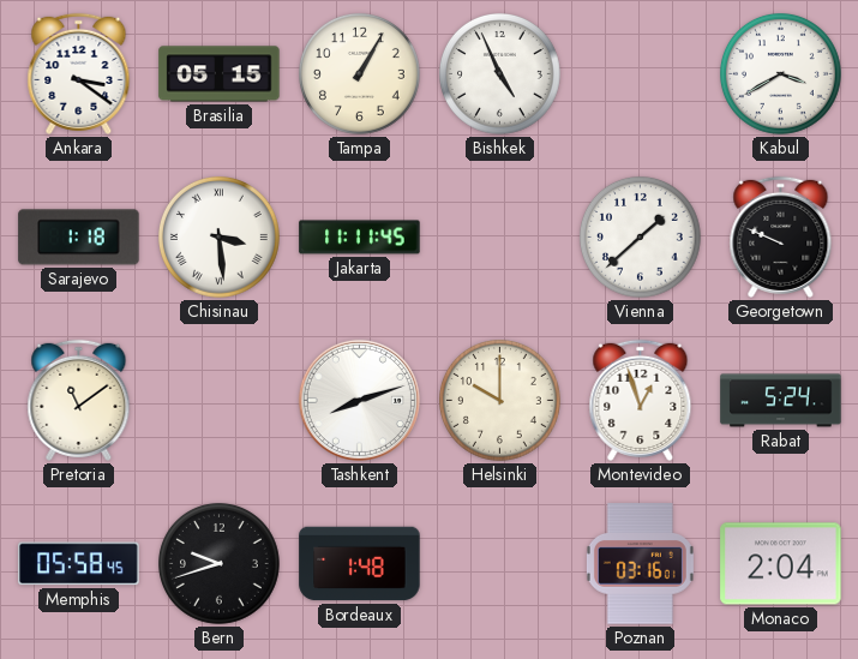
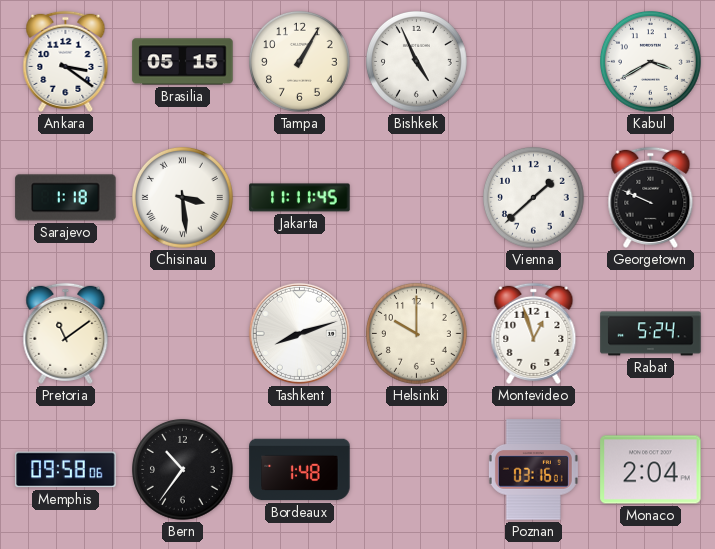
Memphis: 05:58 -> 09:58 (66, 470)
Bern: 9:42 -> 10:36 (183, 470)
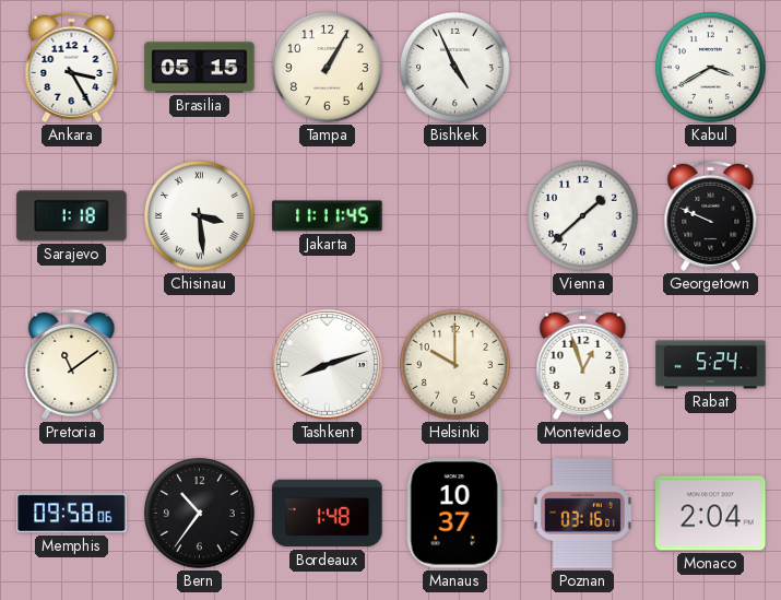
Ankara: 3:21 -> 3:25 (72, 67)
Manaus: none -> 10:37 (454, 514)
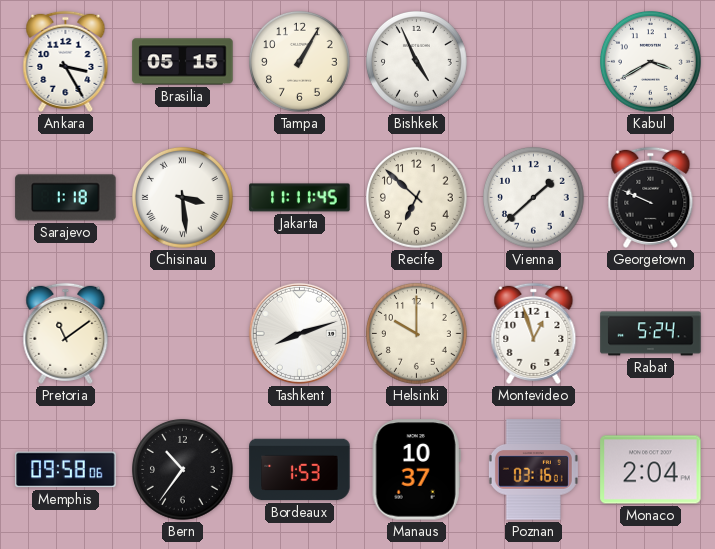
Recife: none -> 6:52 (417, 198)
Bordeaux: 1:48 -> 1:53 (300, 470)
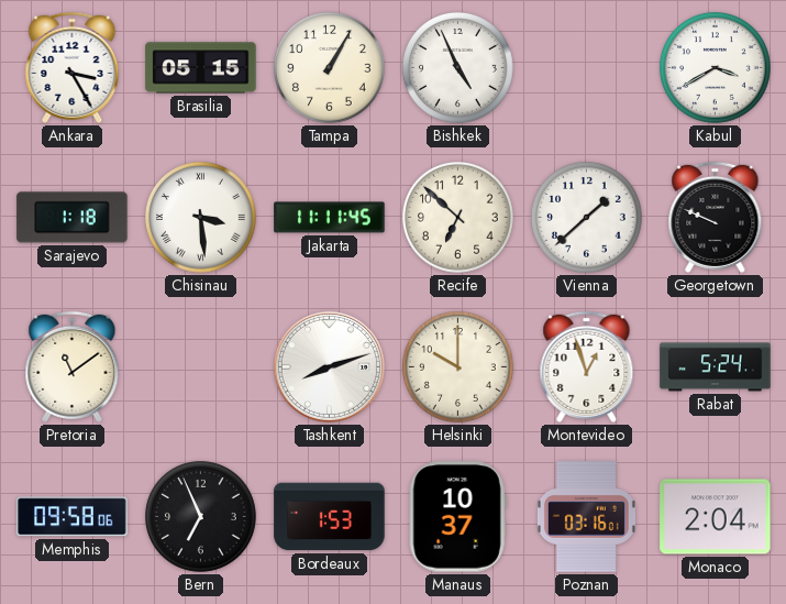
Bern: 10:36 -> 6:56 (201, 517)
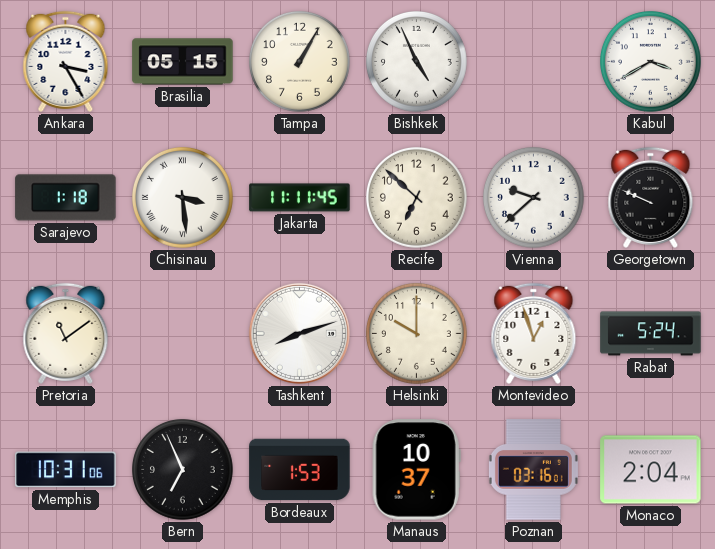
Vienna: 1:38 -> 9:38 (534, 198)
Memphis: 09:58 -> 10:31 (66, 470)
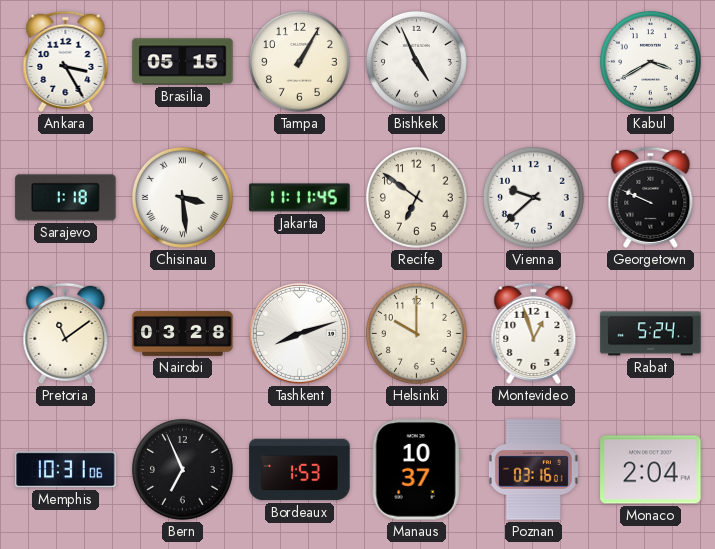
Recife: 6:52 -> 6:51 (417, 198)
Nairobi: none -> 03:28 (183, 333)
